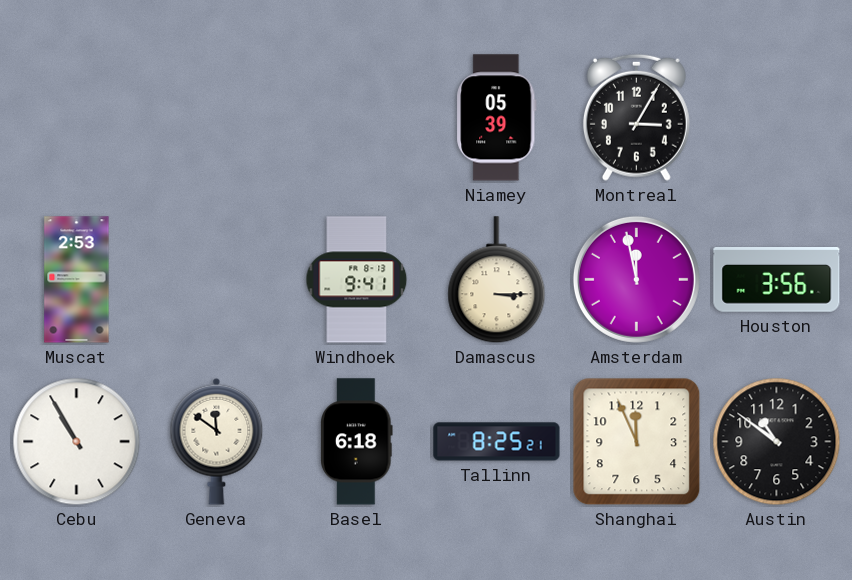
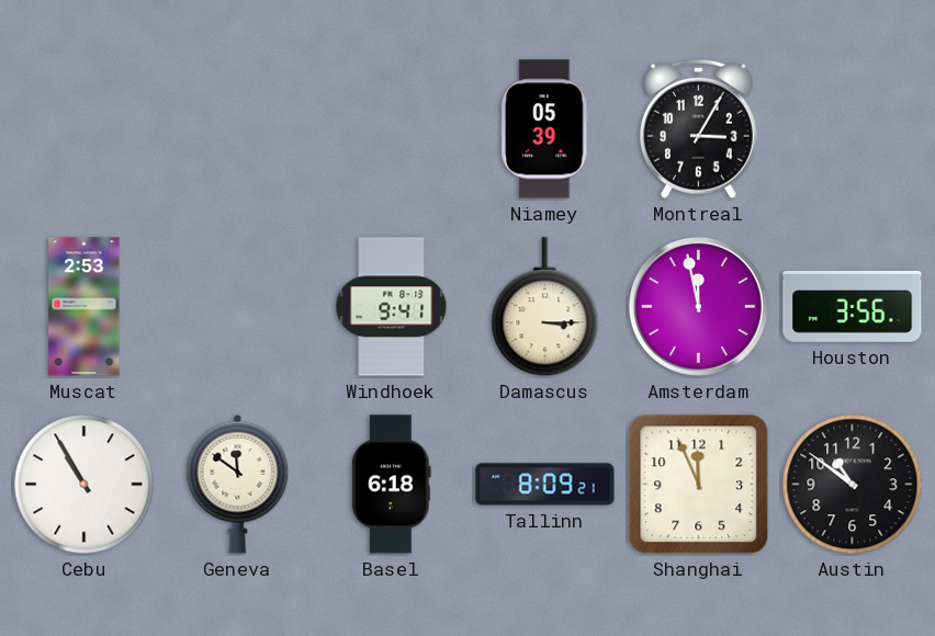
Tallinn: 8:25 -> 8:09 (545, 485)
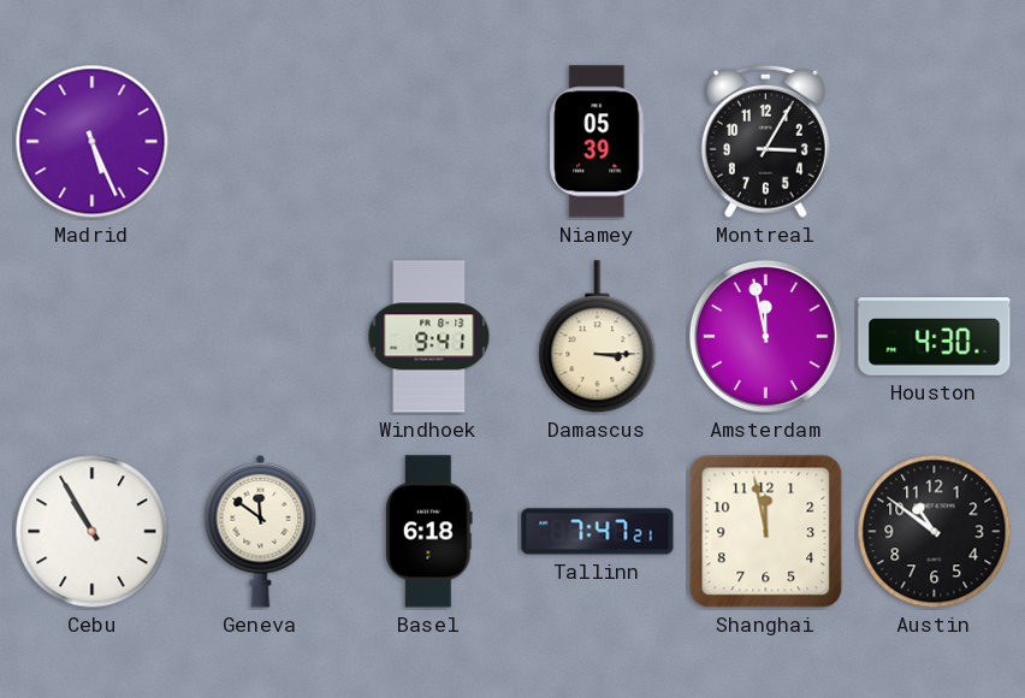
Madrid: none -> 5:26 (93, 142)
Muscat: 2:53 -> none (85, 307)
Houston: 3:56 -> 4:30 (935, 337)
Tallinn: 8:09 -> 7:47 (598, 532)
Shanghai: 11:56 -> 11:58 (766, 532)
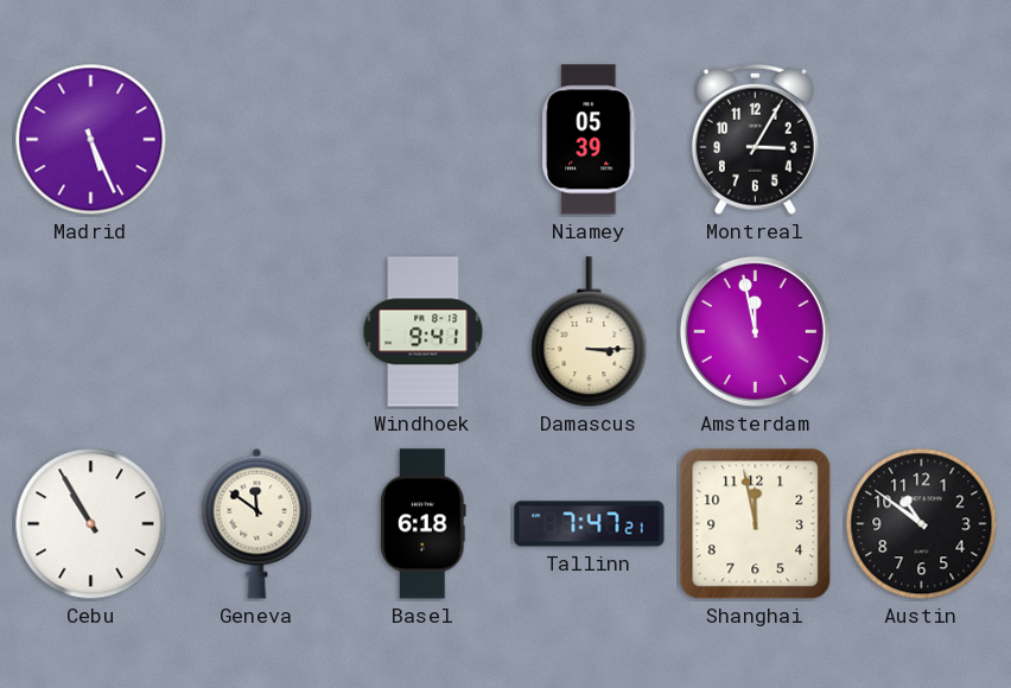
Houston: 4:30 -> none (935, 337)
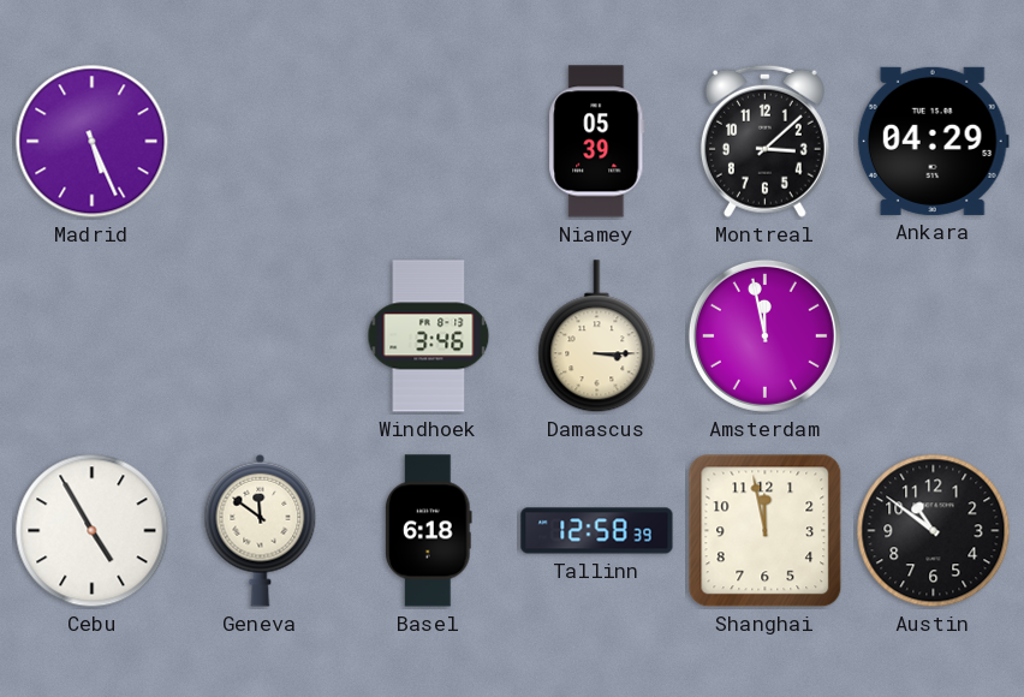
Montreal: 3:05 -> 3:08 (764, 141)
Ankara: none -> 04:29 (933, 141)
Windhoek: 9:41 -> 3:46 (429, 336)
Cebu: 10:55 -> 4:55 (93, 531)
Tallinn: 7:47 -> 12:58 (597, 531)
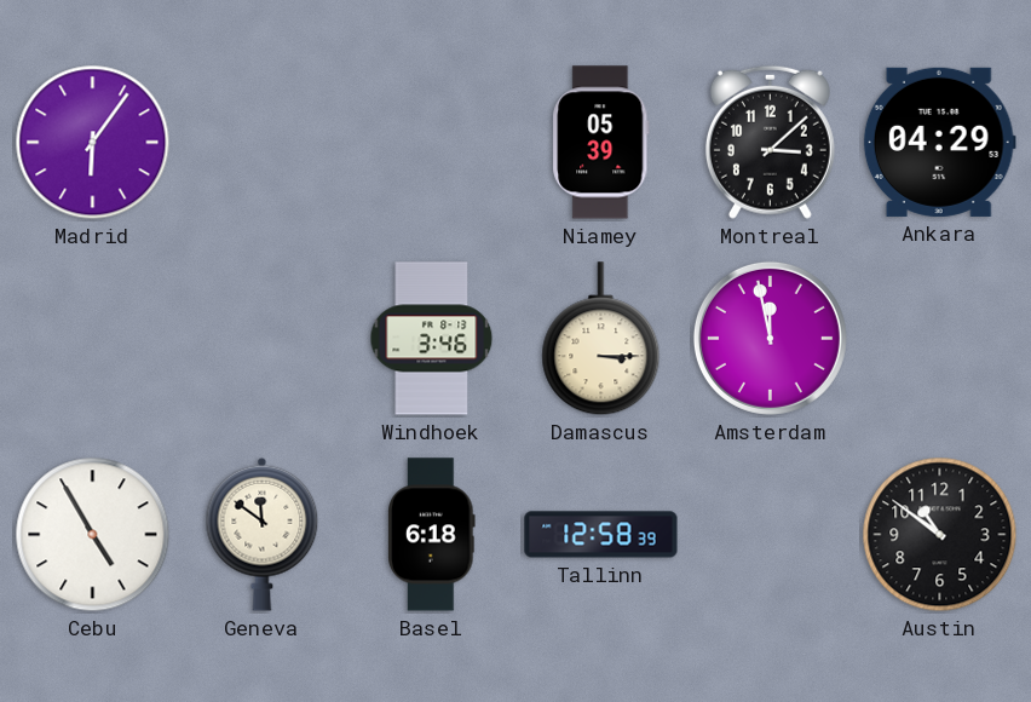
Madrid: 5:26 -> 6:06 (93, 143)
Shanghai: 11:58 -> none (766, 531)
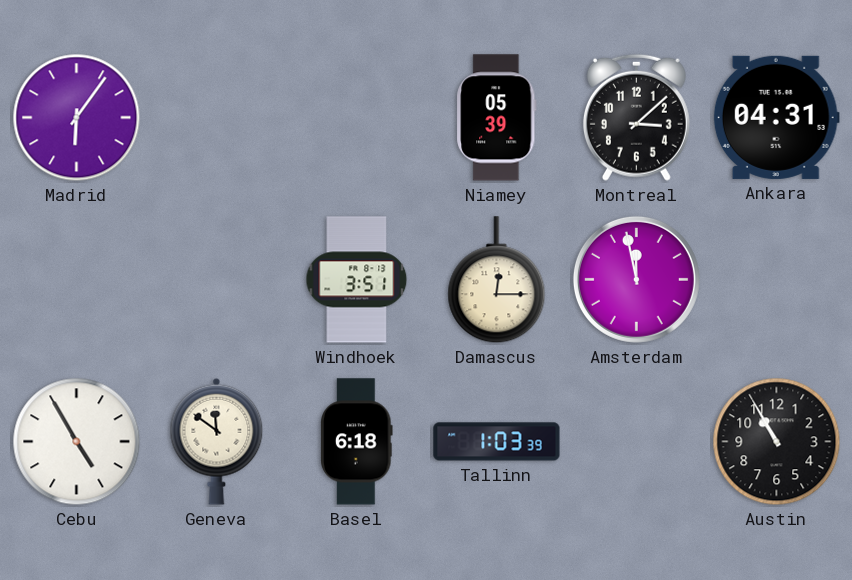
Ankara: 04:29 -> 04:31 (776, 117)
Windhoek: 3:46 -> 3:51 (357, 280)
Damascus: 3:15 -> 12:15 (497, 280)
Tallinn: 12:58 -> 1:03 (497, 442)
Austin: 10:51 -> 10:55 (777, 442)
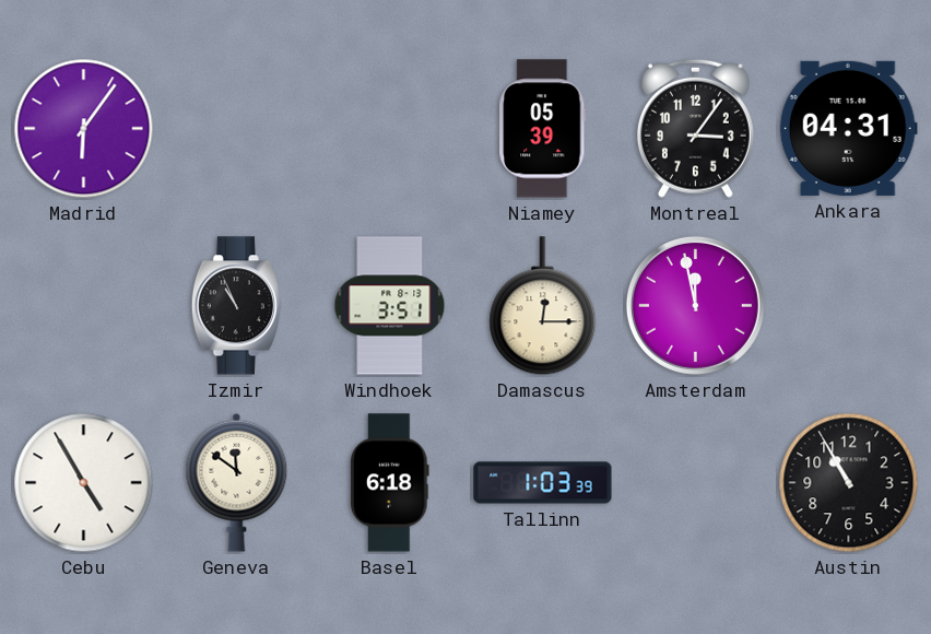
Montreal: 3:08 -> 3:06 (695, 128)
Izmir: none -> 10:56 (236, 306)
